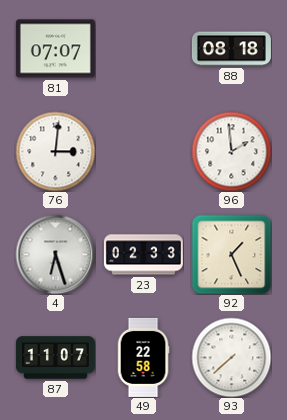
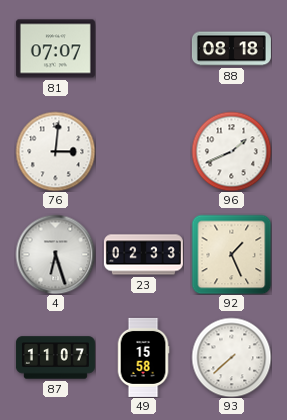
96: 1:59 -> 1:41 (231, 151)
49: 22:58 -> 15:58 (143, 357)
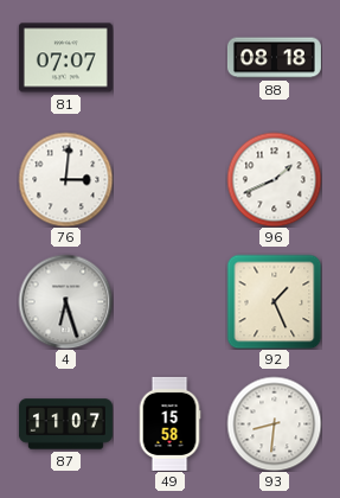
23: 02:33 -> none (143, 255)
93: 7:38 -> 8:31 (274, 423)
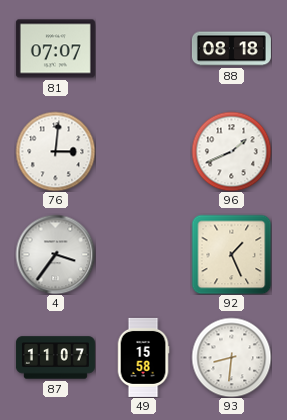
4: 6:27 -> 3:36 (55, 254)
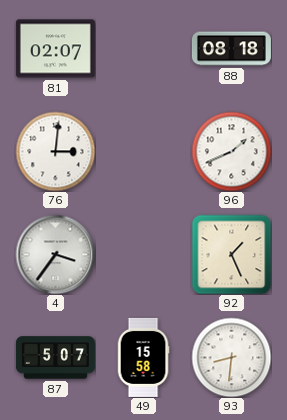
81: 07:07 -> 02:07 (55, 49)
87: 11:07 -> 5:07 (55, 358)
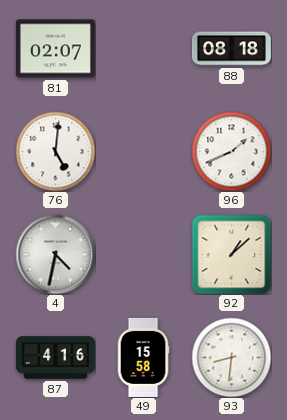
76: 3:01 -> 5:01 (55, 151)
4: 3:36 -> 4:32 (55, 254)
92: 1:26 -> 1:08 (231, 254)
87: 5:07 -> 4:16 (55, 358)
